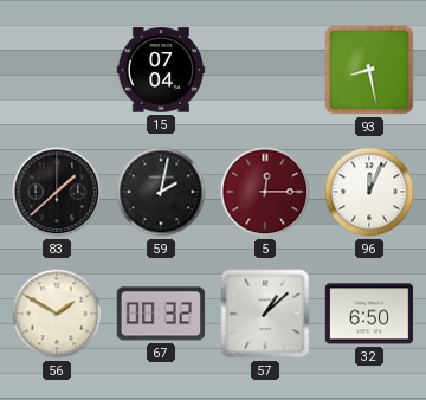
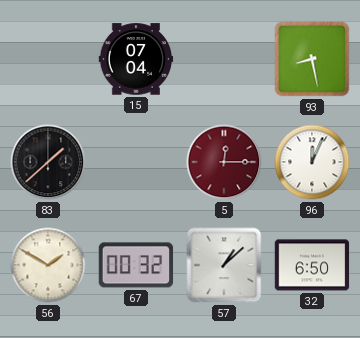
59: 2:02 -> none (161, 192)
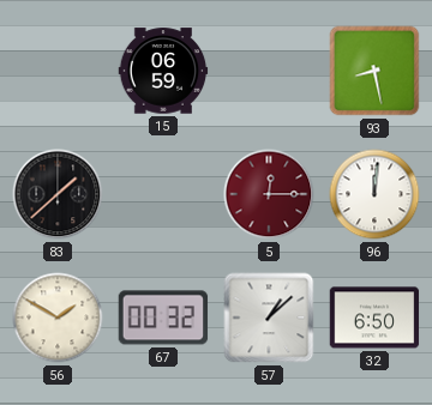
15: 07:04 -> 06:59 (163, 71)
96: 12:04 -> 12:01 (374, 194)
